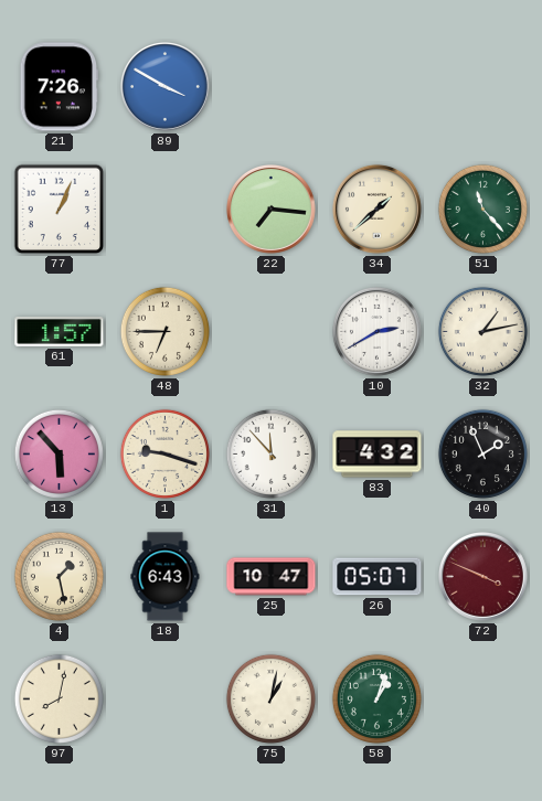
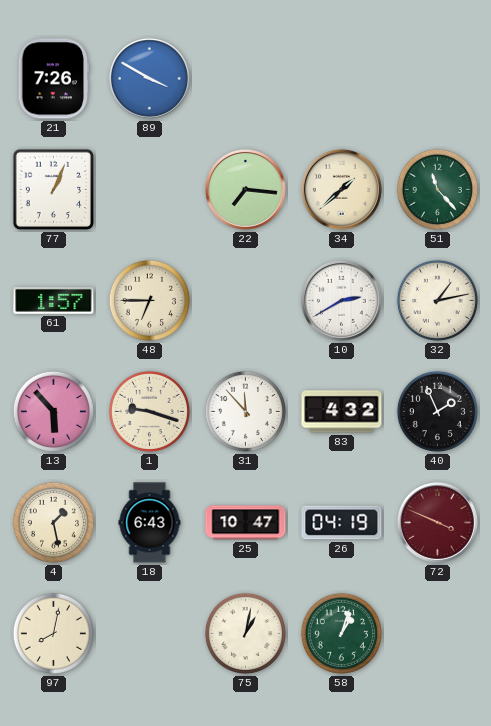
26: 05:07 -> 04:19 (342, 523)
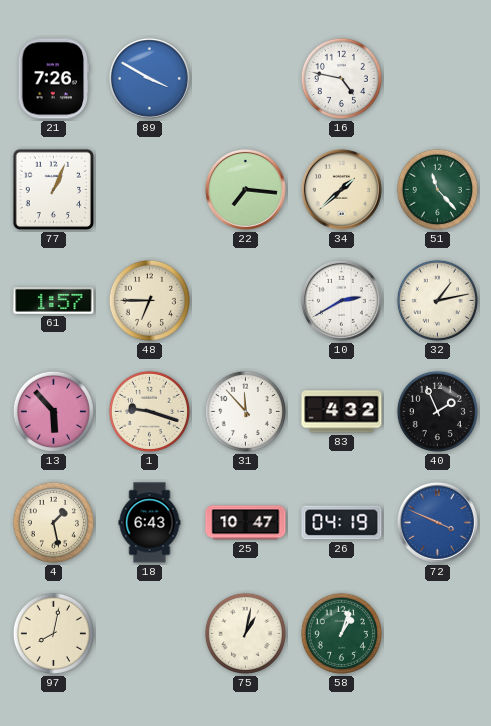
16: none -> 4:47 (341, 78)
72 dial: burgundy -> blue (437, 522)
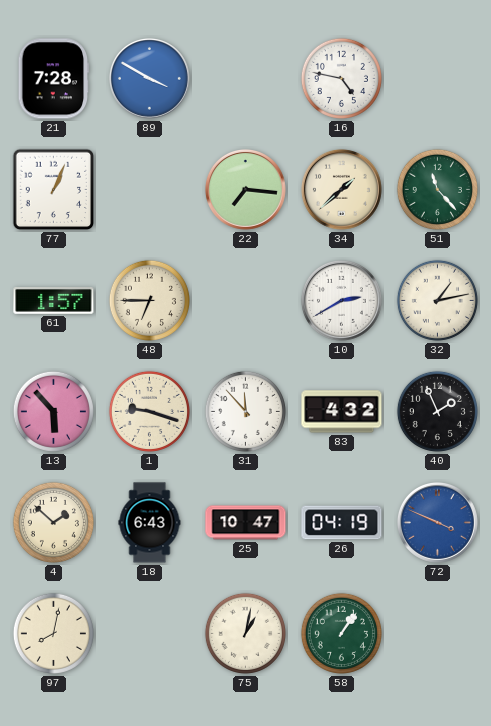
21: 7:26 -> 7:28 (54, 79)
4: 1:28 -> 1:52 (53, 522)
58: 1:03 -> 1:06 (341, 633)
